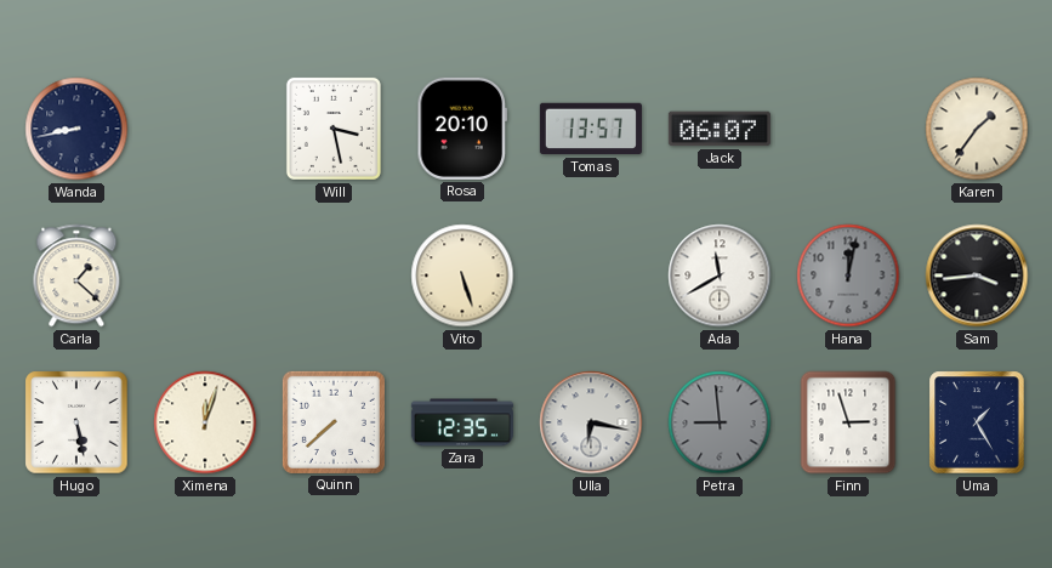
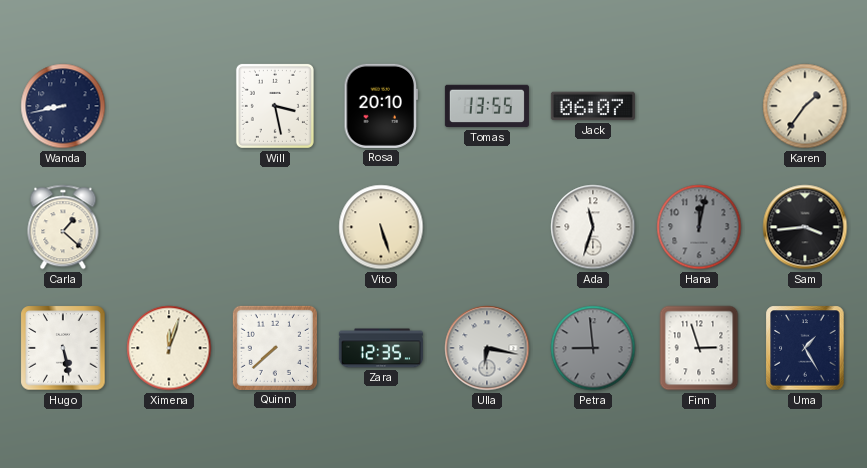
Tomas: 13:57 -> 13:55 (487, 106)
Ada: 11:40 -> 11:33 (593, 227)
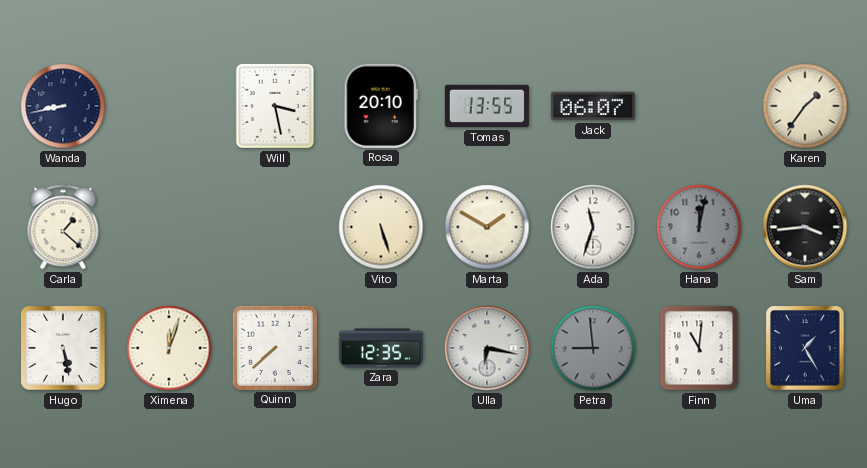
Marta: none -> 1:50 (487, 227)
Finn: 2:57 -> 11:01 (699, 348)
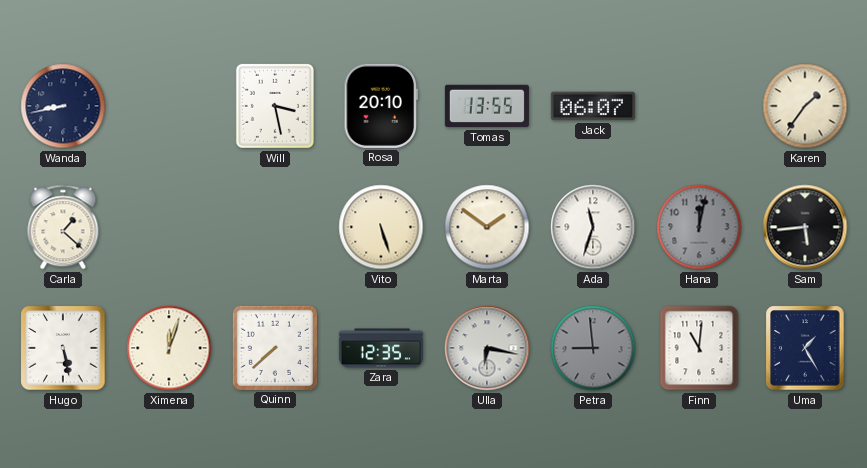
Marta: 1:50 -> 1:51 (487, 227)
Sam: 3:44 -> 5:44 (805, 227)
